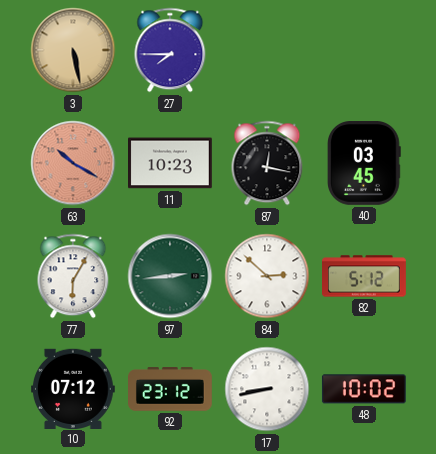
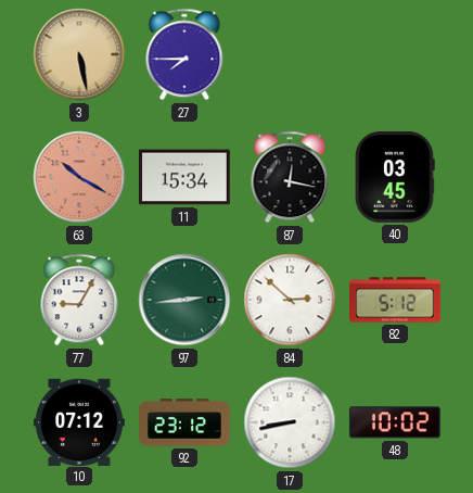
11: 10:23 -> 15:34 (186, 177)
77: 6:05 -> 9:05 (79, 300)
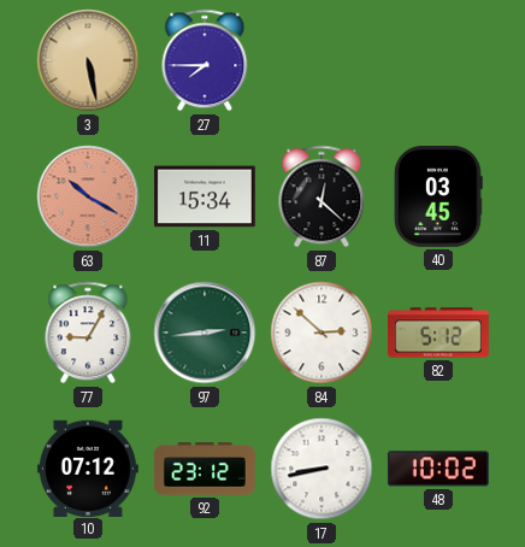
87: 12:17 -> 12:22 (322, 196)
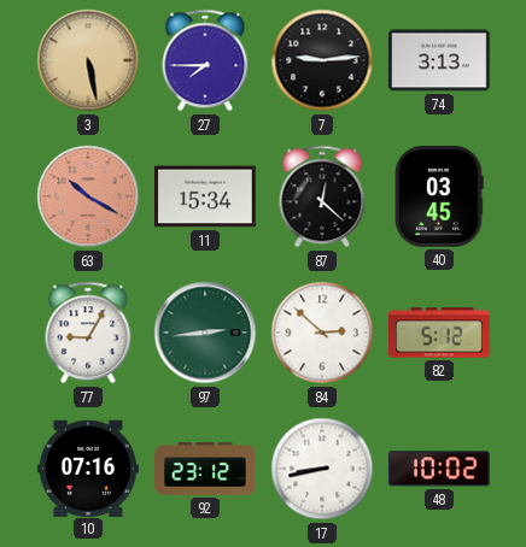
7: none -> 9:14 (322, 60)
74: none -> 3:13 (440, 60)
10: 07:12 -> 07:16 (88, 467)
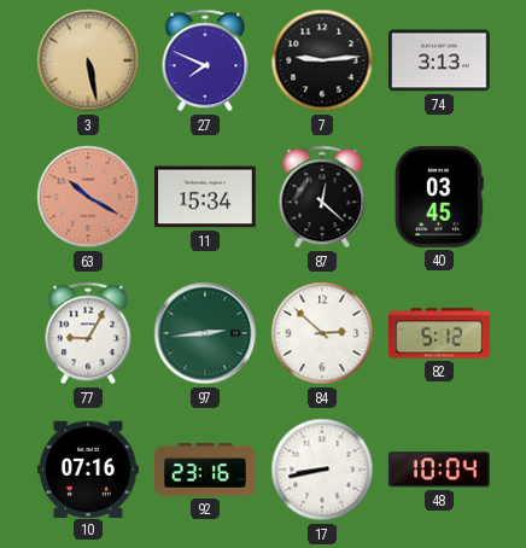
27: 7:45 -> 7:49 (205, 60)
92: 23:12 -> 23:16 (206, 470)
48: 10:02 -> 10:04 (439, 470)
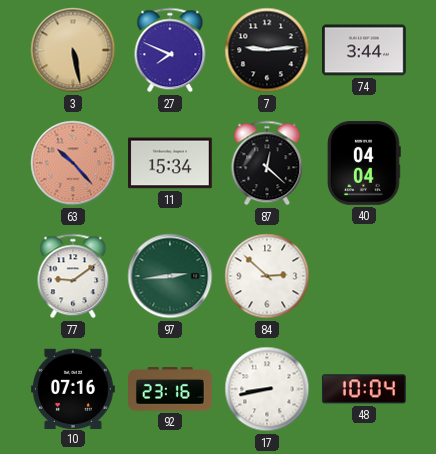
74: 3:13 -> 3:44 (365, 50)
63: 10:20 -> 10:23 (73, 163)
40: 03:45 -> 04:04 (365, 164)
77: 9:05 -> 9:09 (73, 276)
82: 5:12 -> none (440, 333)
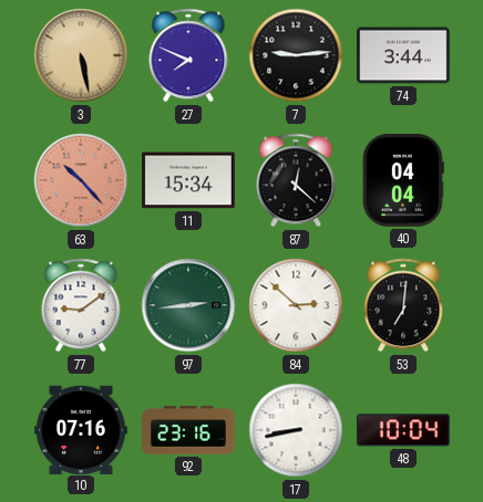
53: none -> 7:01 (403, 305)
